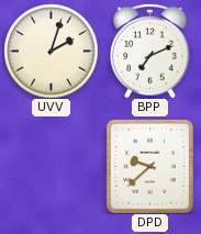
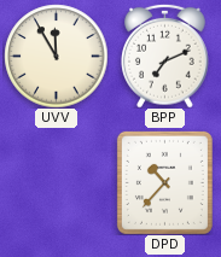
UVV: 2:03 -> 11:55 (56, 56)
DPD: 9:38 -> 10:37 (164, 182)
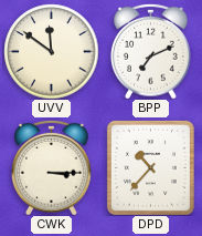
UVV: 11:55 -> 11:51 (51, 51)
CWK: none -> 3:15 (52, 167)
